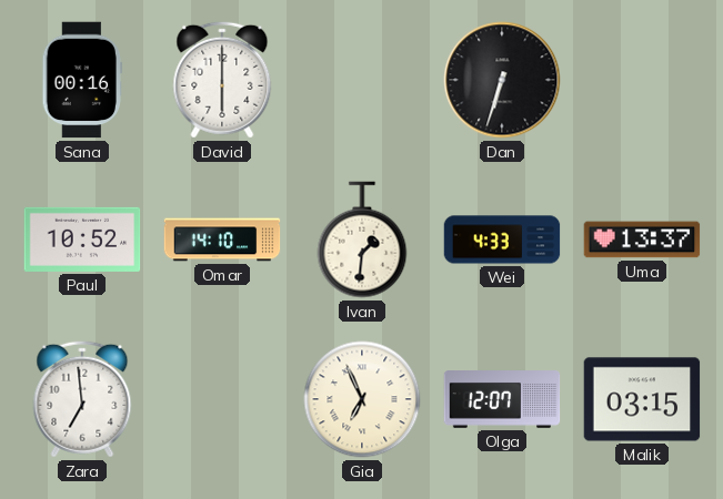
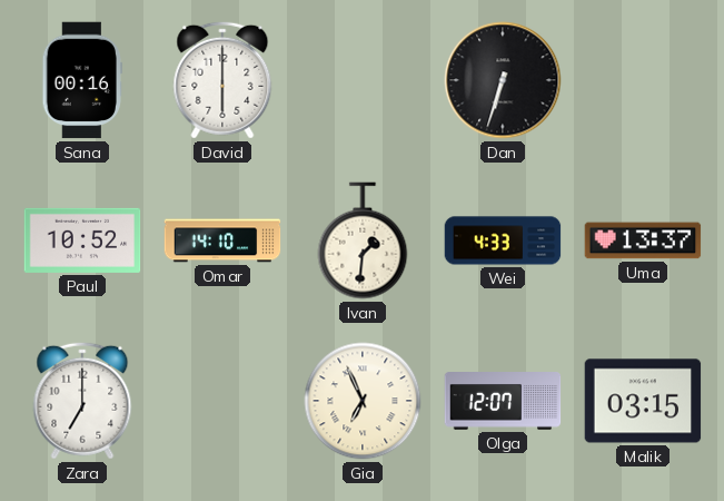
Zara: 6:59 -> 7:00 (82, 401)
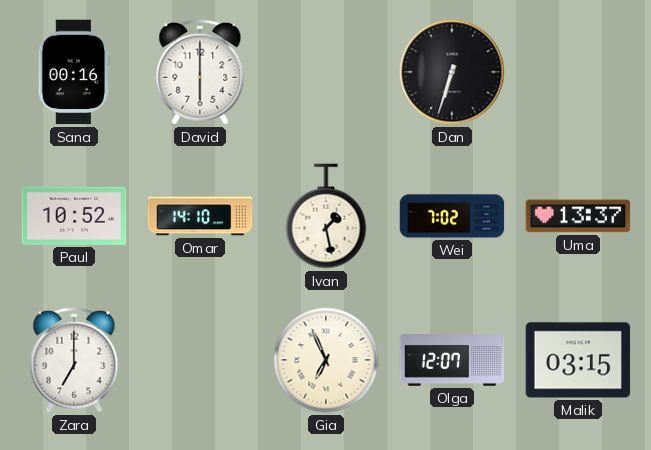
Ivan: 1:31 -> 1:28 (326, 216)
Wei: 4:33 -> 7:02 (452, 216)
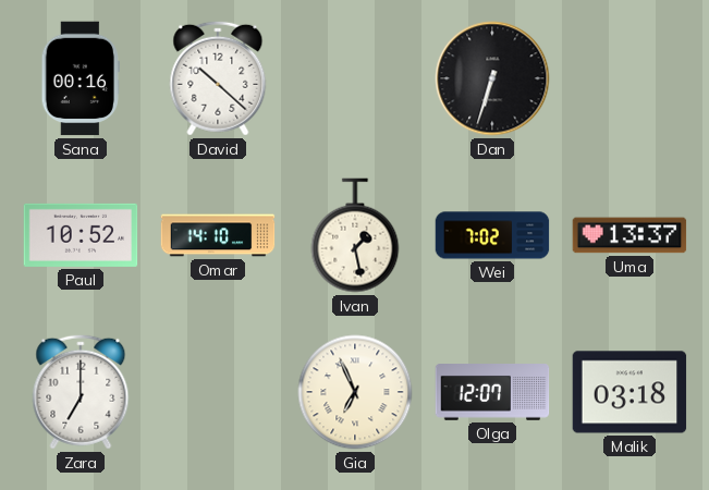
David: 6:00 -> 10:22 (218, 78)
Malik: 03:15 -> 03:18 (629, 392)
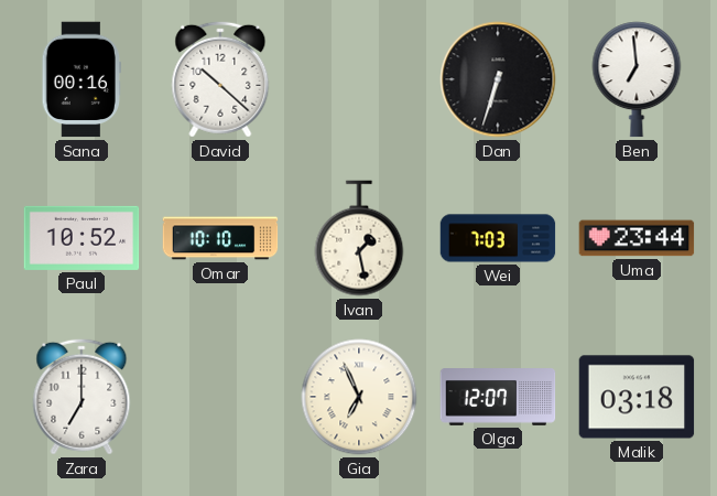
Ben: none -> 6:59 (637, 79)
Omar: 14:10 -> 10:10 (220, 238)
Wei: 7:02 -> 7:03 (498, 238)
Uma: 13:37 -> 23:44 (637, 238)
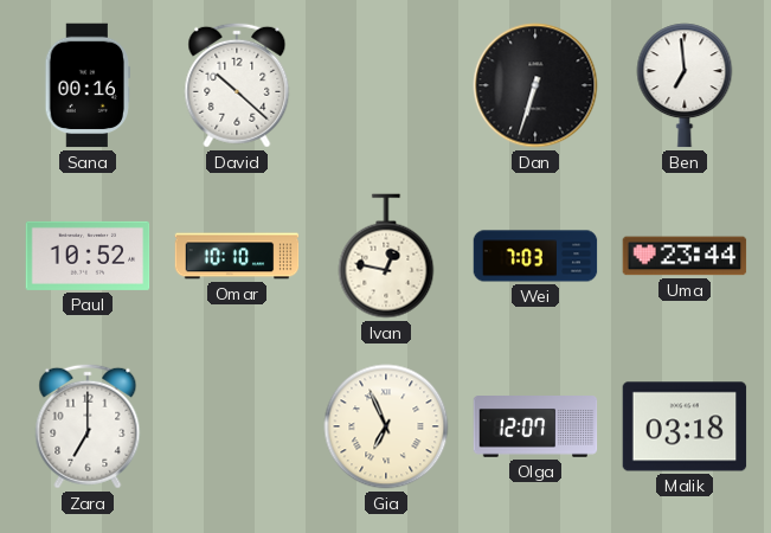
Ivan: 1:28 -> 12:47 (386, 256)
